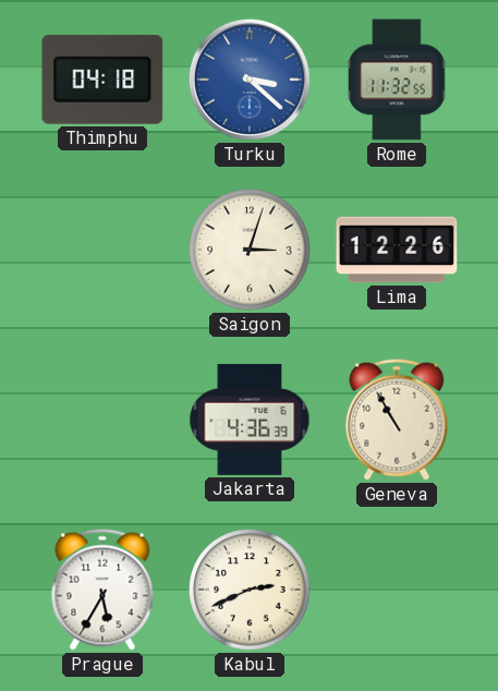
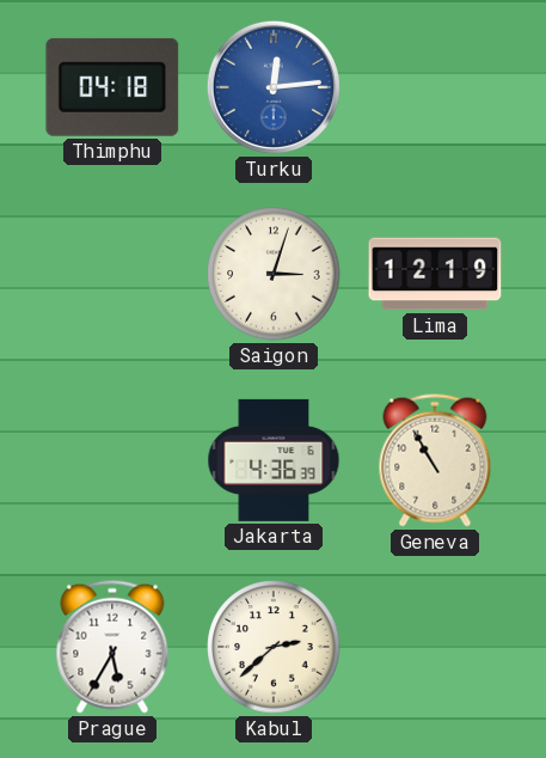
Turku: 3:22 -> 12:14 (274, 87)
Rome: 11:32 -> none (397, 80)
Lima: 12:26 -> 12:19 (435, 274)
Kabul: 2:41 -> 2:38 (274, 647)
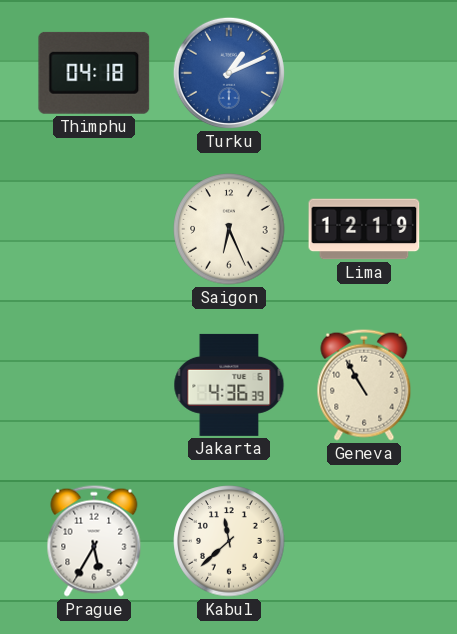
Turku: 12:14 -> 1:11 (229, 73)
Saigon: 3:03 -> 6:26 (229, 229)
Kabul: 2:38 -> 11:38 (229, 541)
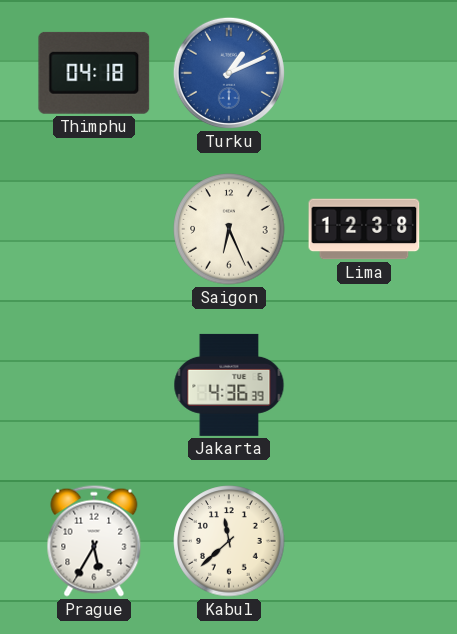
Lima: 12:19 -> 12:38 (364, 229)
Geneva: 10:55 -> none (364, 385)
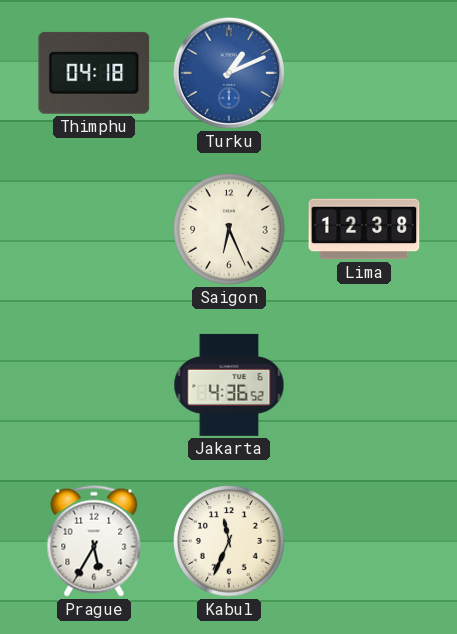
Jakarta: 4:36:39 -> 4:36:52 (229, 385)
Kabul: 11:38 -> 11:34 (229, 541)
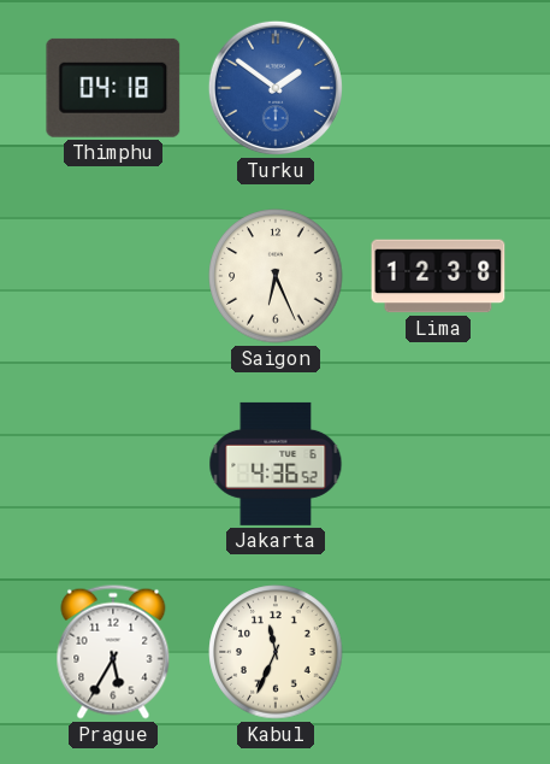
Turku: 1:11 -> 1:51 (276, 88)
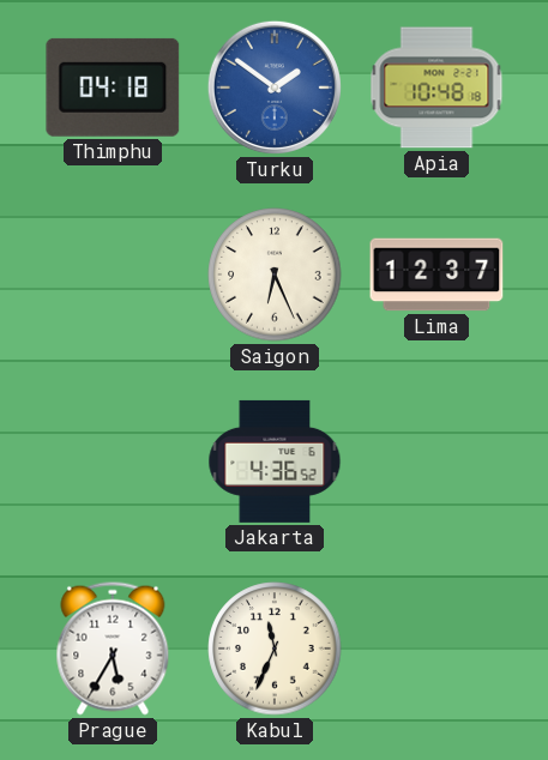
Apia: none -> 10:48 (436, 88)
Lima: 12:38 -> 12:37 (436, 275)
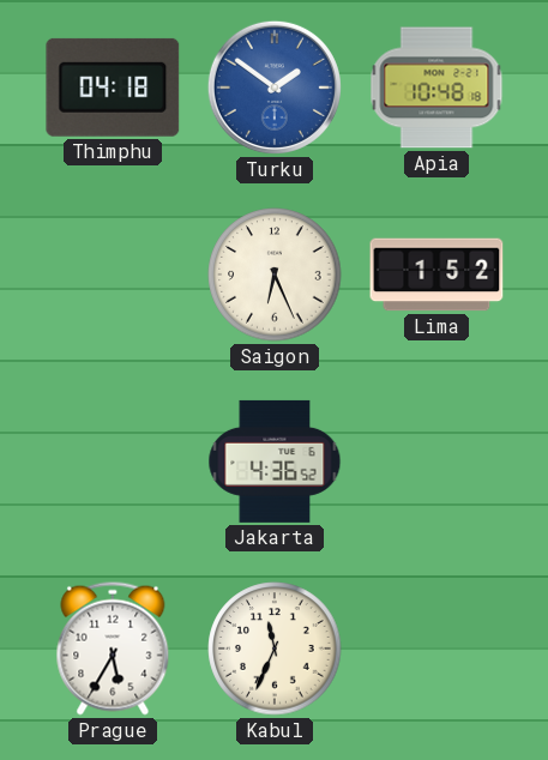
Lima: 12:37 -> 1:52 (436, 275)
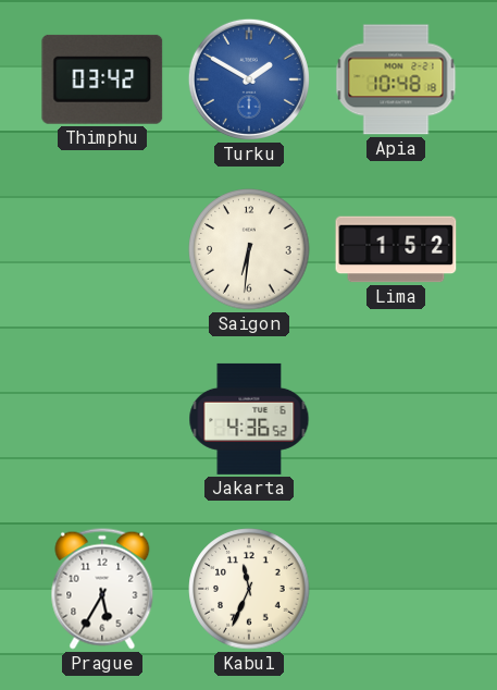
Thimphu: 04:18 -> 03:42 (102, 79)
Turku: 1:51 -> 1:50 (249, 79)
Saigon: 6:26 -> 6:31 (249, 249)
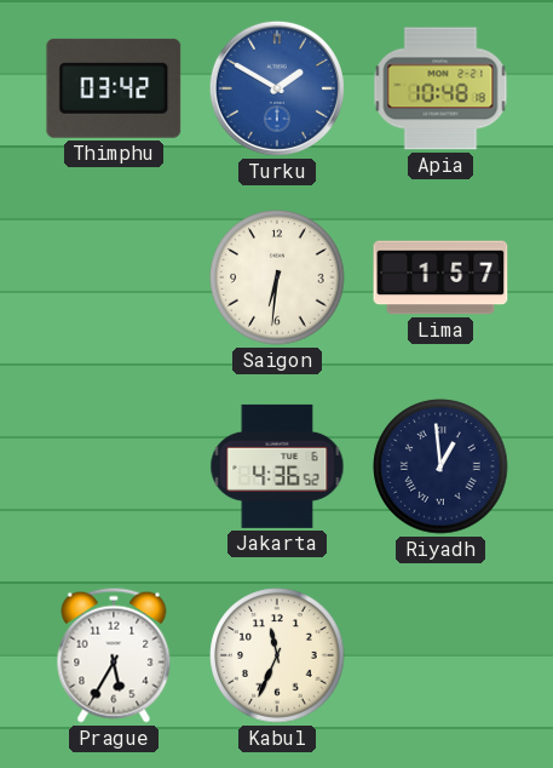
Lima: 1:52 -> 1:57 (440, 277)
Riyadh: none -> 12:59 (440, 466)
